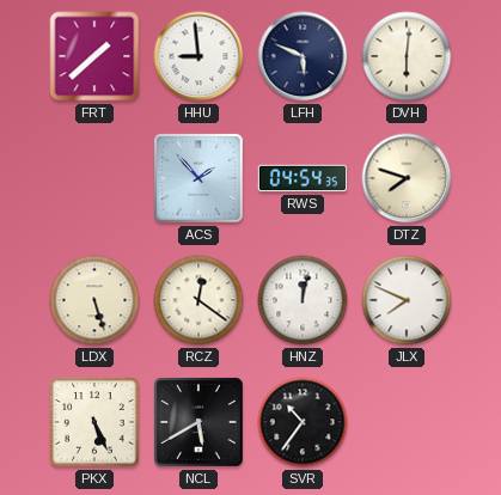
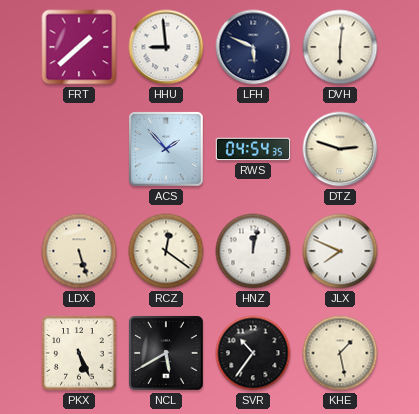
DTZ: 7:48 -> 2:48 (340, 149)
KHE: none -> 1:28 (340, 353)
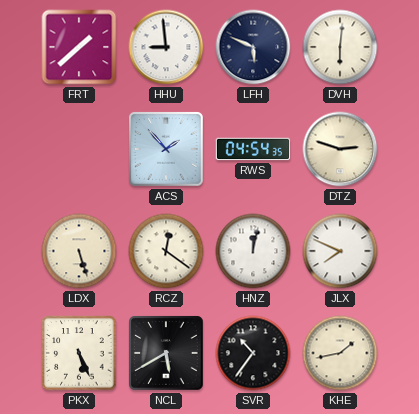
KHE: 1:28 -> 1:43 (340, 353)
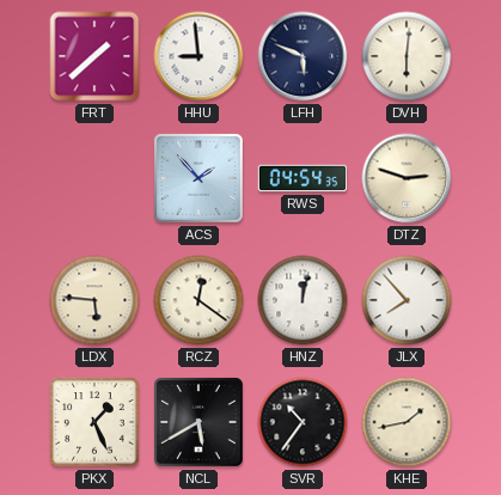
LDX: 5:27 -> 5:46 (94, 300)
JLX: 7:49 -> 7:53 (407, 300)
PKX: 5:26 -> 1:26 (94, 422)
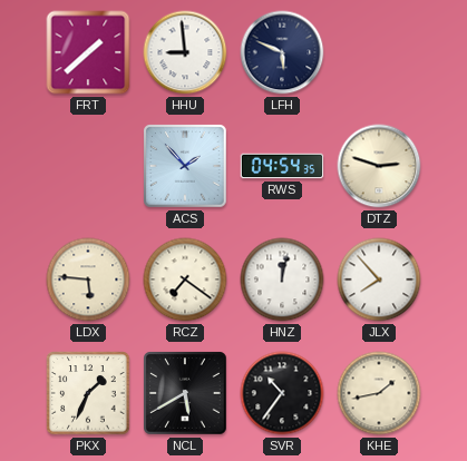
DVH: 6:01 -> none (407, 56)
RCZ: 12:21 -> 7:21 (185, 279)
PKX: 1:26 -> 1:34 (88, 393)
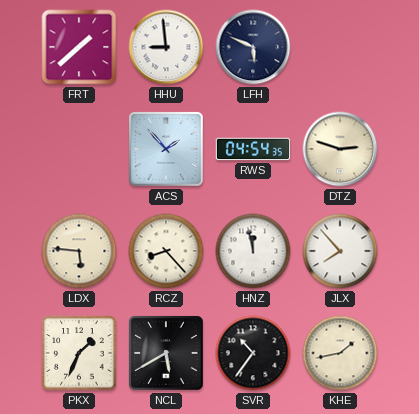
RCZ: 7:21 -> 8:23 (166, 251)
HNZ: 12:02 -> 11:58 (253, 251)
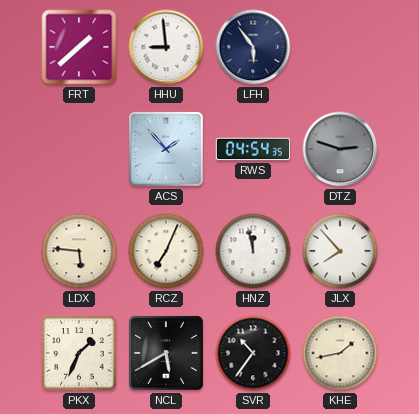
LFH: 5:49 -> 5:54 (253, 47)
DTZ dial: cream -> grey (340, 149)
RCZ: 8:23 -> 7:04 (166, 251)
